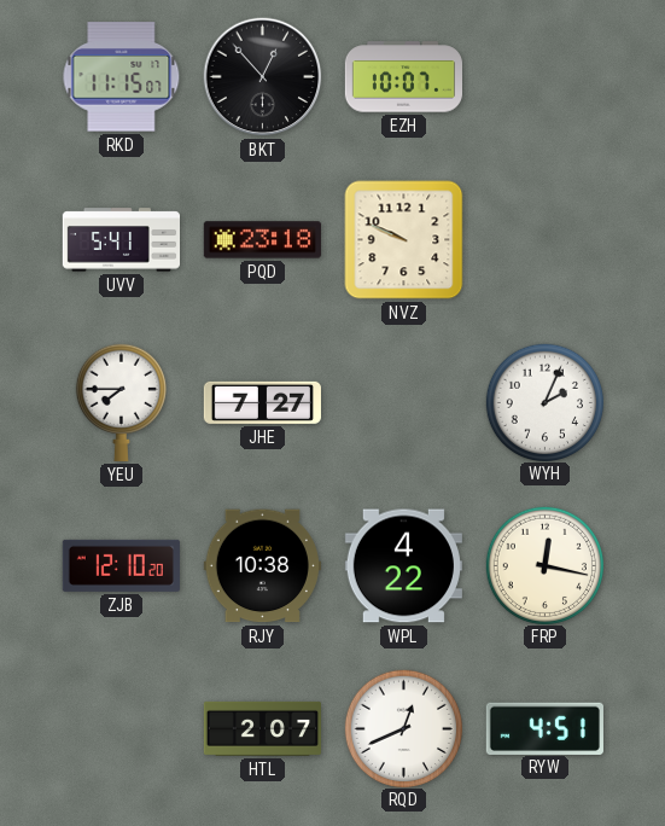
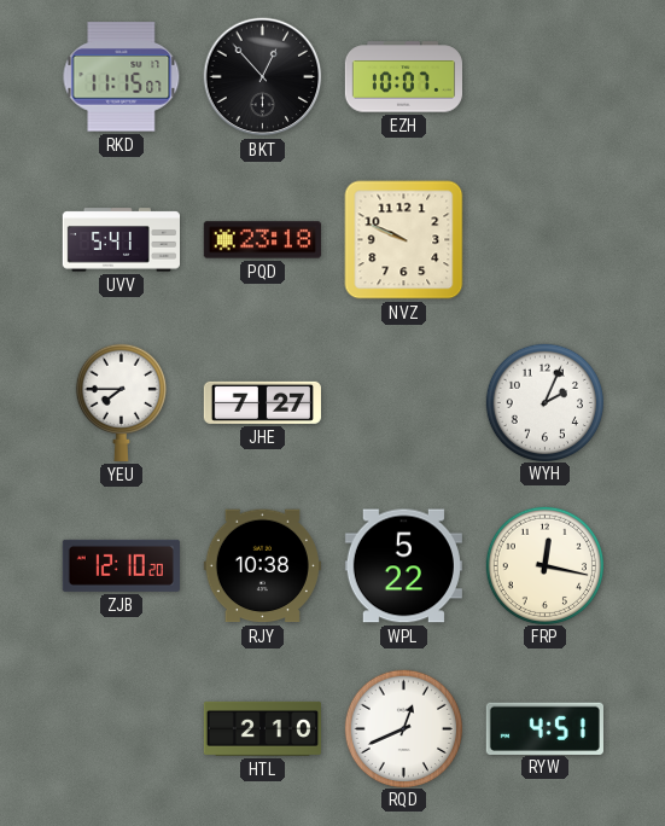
WPL: 4:22 -> 5:22 (403, 566)
HTL: 2:07 -> 2:10 (262, 728)
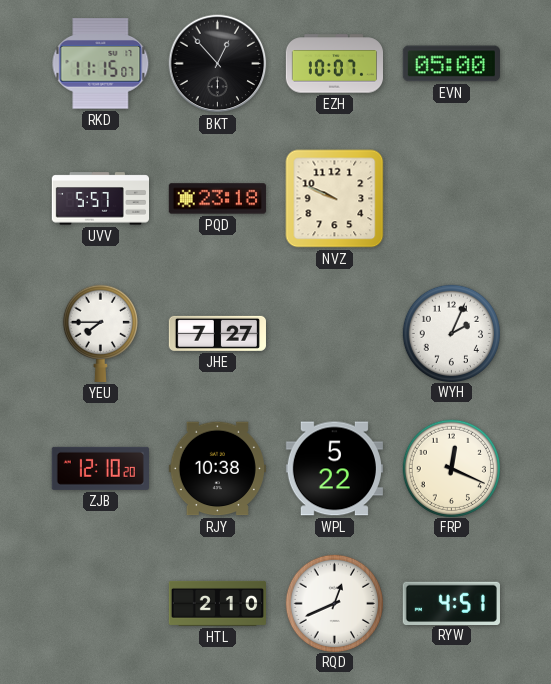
EVN: none -> 05:00 (451, 64)
UVV: 5:41 -> 5:57 (100, 199)
FRP: 12:17 -> 12:19 (451, 468)
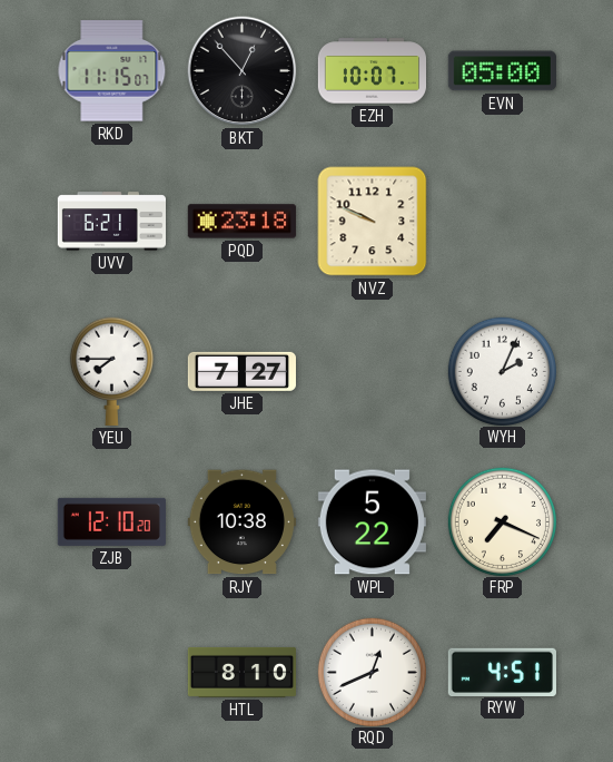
UVV: 5:57 -> 6:21 (111, 222)
FRP: 12:19 -> 7:19 (502, 521)
HTL: 2:10 -> 8:10 (241, 672)
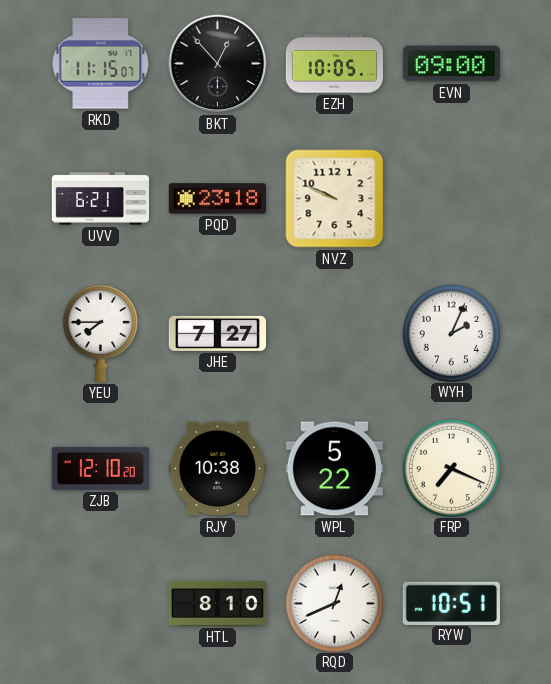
EZH: 10:07 -> 10:05 (334, 64)
EVN: 05:00 -> 09:00 (451, 64)
RYW: 4:51 -> 10:51 (451, 603)
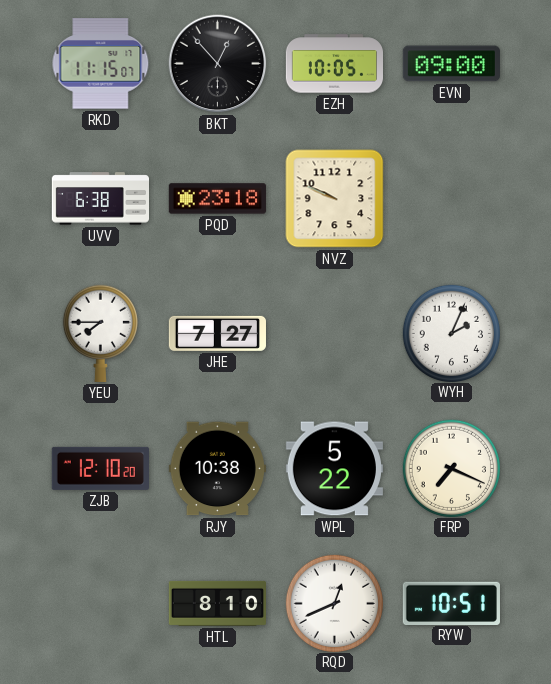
UVV: 6:21 -> 6:38 (100, 199)
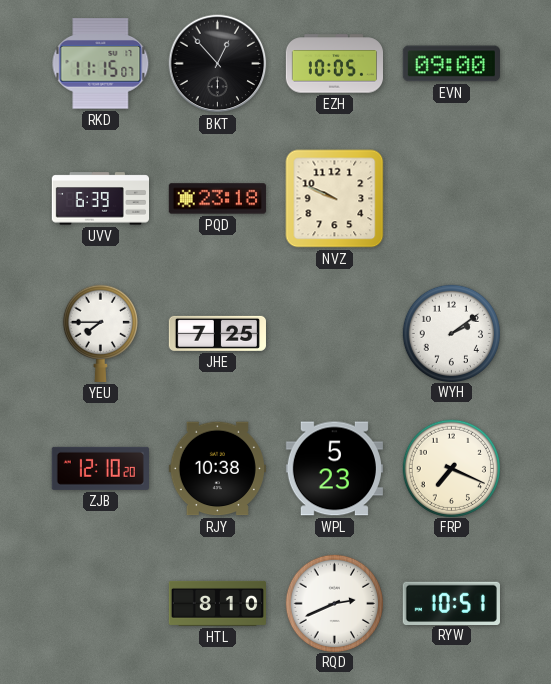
UVV: 6:38 -> 6:39 (100, 199)
JHE: 7:27 -> 7:25 (217, 333)
WYH: 2:04 -> 2:09 (451, 333)
WPL: 5:22 -> 5:23 (334, 469)
RQD: 12:41 -> 2:41 (334, 603)
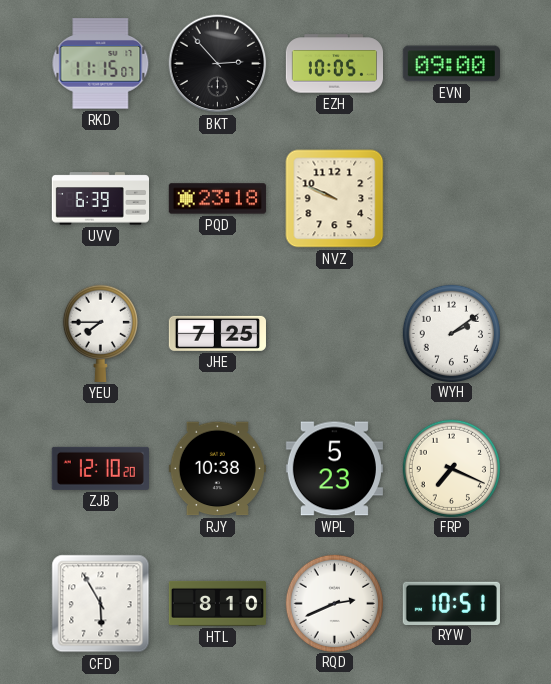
BKT: 12:53 -> 2:53 (218, 64)
CFD: none -> 5:55 (101, 604)
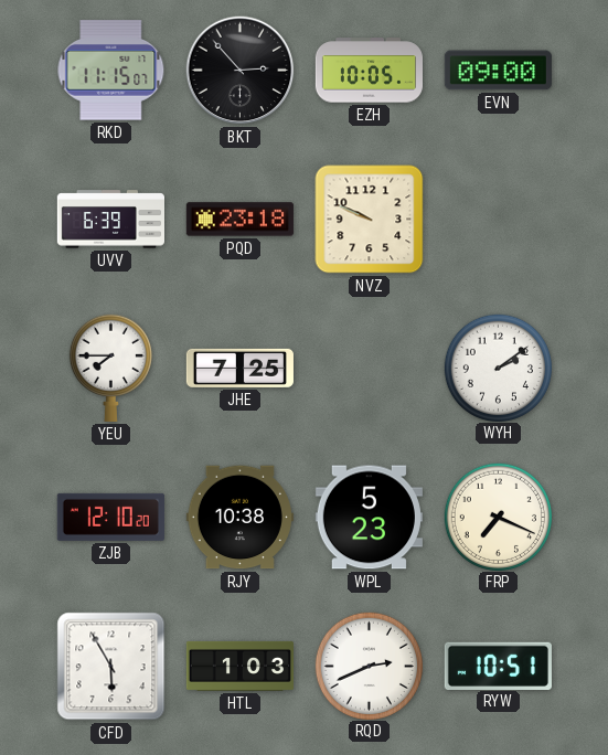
HTL: 8:10 -> 1:03 (239, 666)
